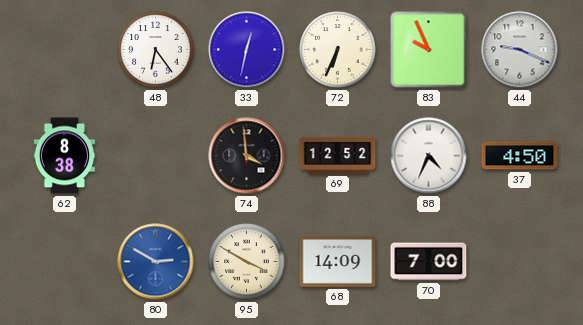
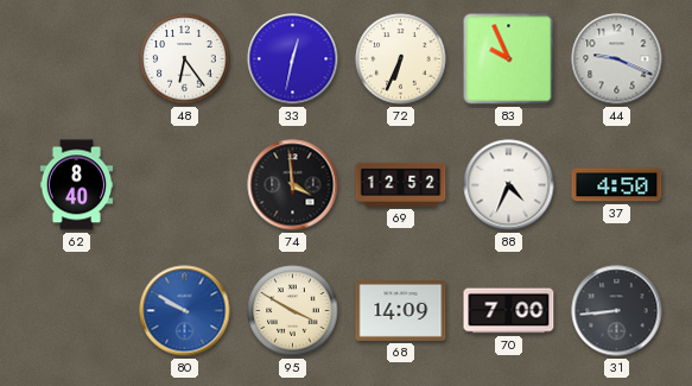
62: 8:38 -> 8:40 (77, 185)
80: 2:50 -> 9:50 (185, 311)
31: none -> 8:44 (617, 311)
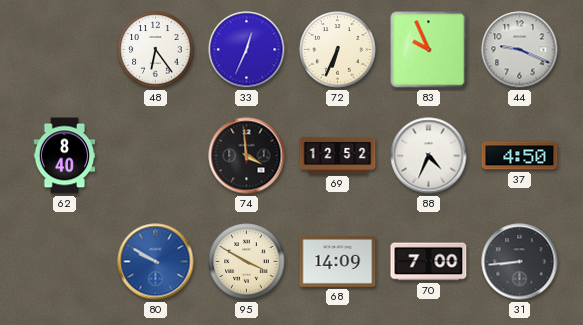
33: 12:32 -> 12:34 (247, 50)
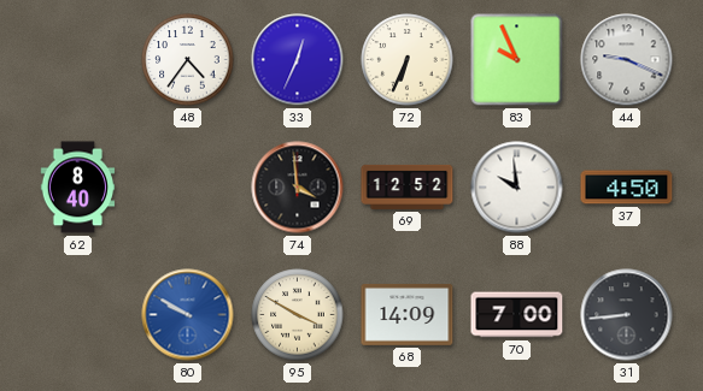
48: 6:24 -> 4:36 (188, 60)
88: 4:34 -> 9:59 (517, 188)
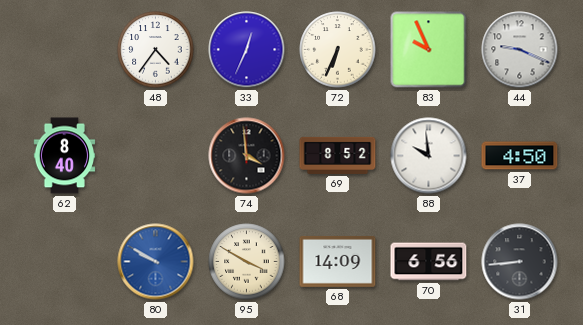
69: 12:52 -> 8:52 (338, 155)
70: 7:00 -> 6:56 (429, 262)
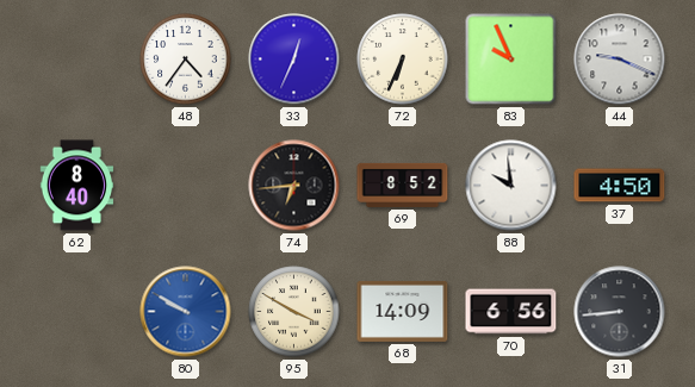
74: 3:59 -> 6:44 (294, 186)
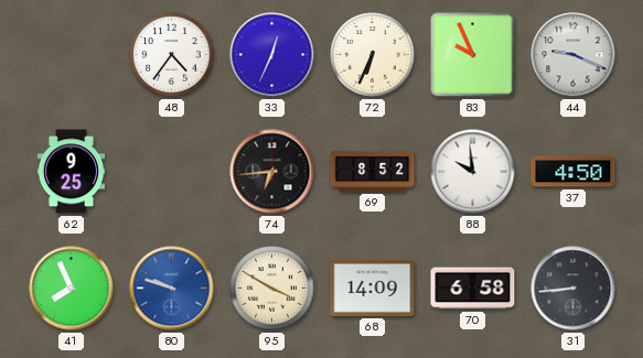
62: 8:40 -> 9:25 (72, 172)
41: none -> 7:56 (72, 289)
80: 9:50 -> 9:48 (172, 289)
70: 6:56 -> 6:58 (473, 289)
